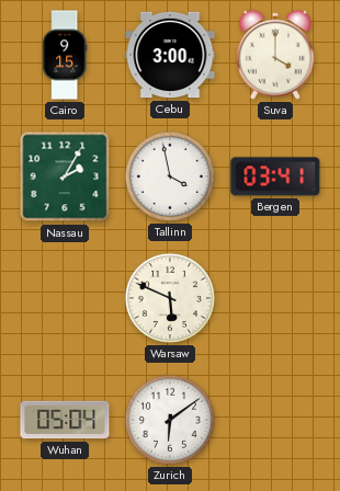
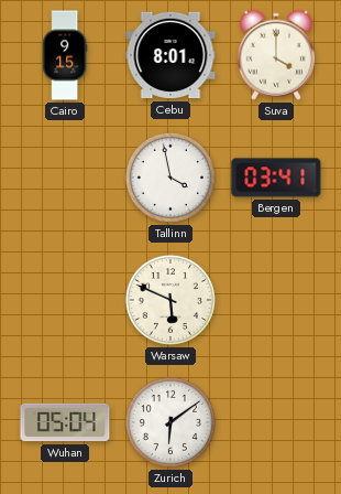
Cebu: 3:00 -> 8:01 (170, 55)
Nassau: 2:05 -> none (65, 176)
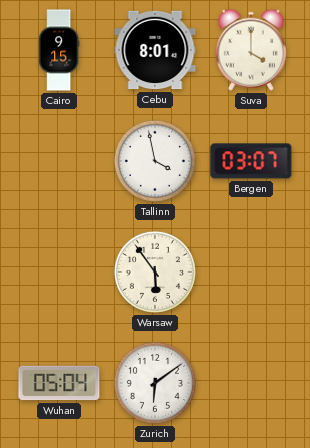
Bergen: 03:41 -> 03:07 (251, 161)
Warsaw: 5:49 -> 5:54 (155, 272)
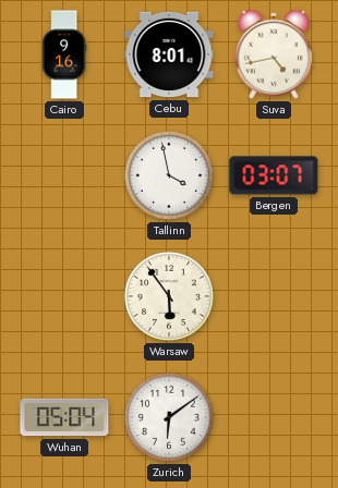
Cairo: 9:15 -> 9:16 (65, 54)
Suva: 4:00 -> 4:43 (274, 54)
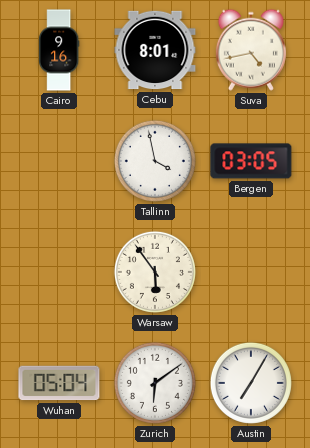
Bergen: 03:07 -> 03:05 (251, 161)
Austin: none -> 7:05 (251, 383)
